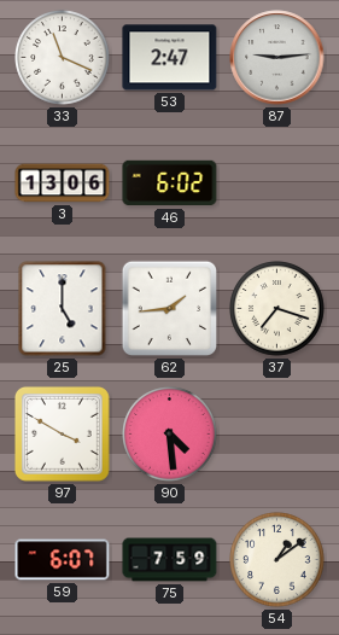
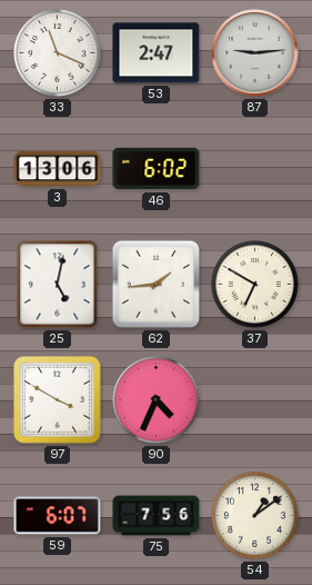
25: 5:00 -> 5:02 (58, 285)
37: 7:18 -> 6:50 (255, 285)
90: 4:29 -> 4:34 (157, 400)
75: 7:59 -> 7:56 (157, 516)
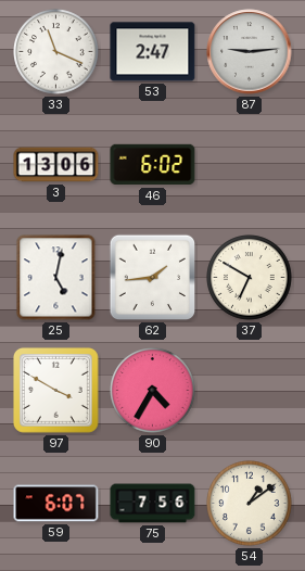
90: 4:34 -> 4:35 (153, 391)
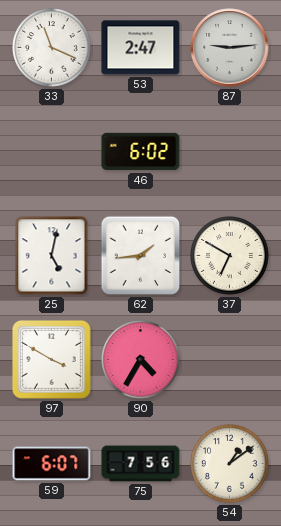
3: 13:06 -> none (56, 165)
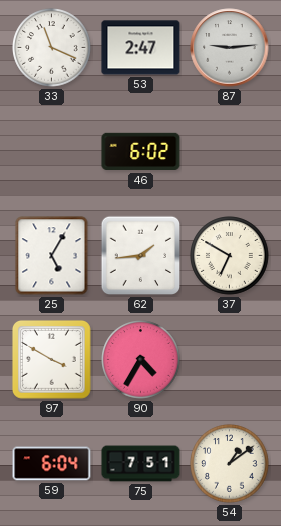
25: 5:02 -> 5:05 (52, 256)
59: 6:07 -> 6:04 (52, 464)
75: 7:56 -> 7:51 (141, 464)
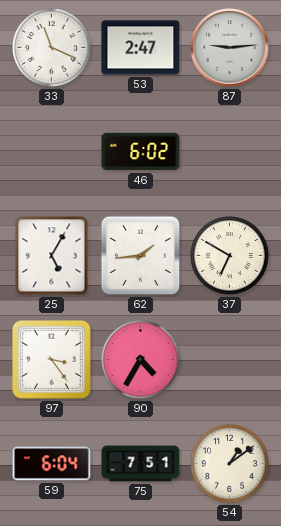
97: 3:50 -> 3:24 (51, 359)
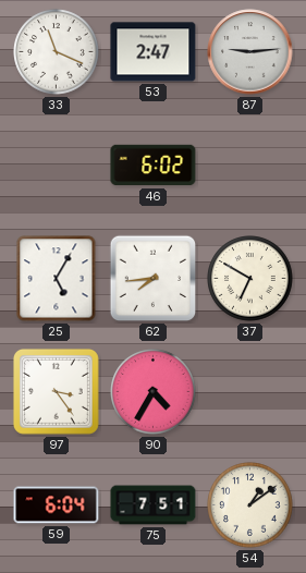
62: 1:44 -> 7:44 (154, 279)
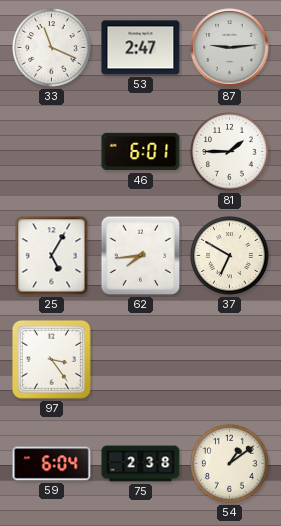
46: 6:02 -> 6:01 (141, 152)
81: none -> 1:45 (230, 152)
90: 4:35 -> none (154, 392)
75: 7:51 -> 2:38 (141, 464)
